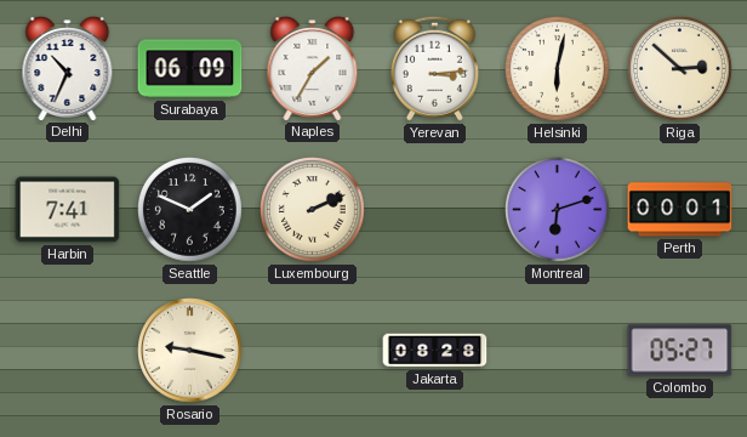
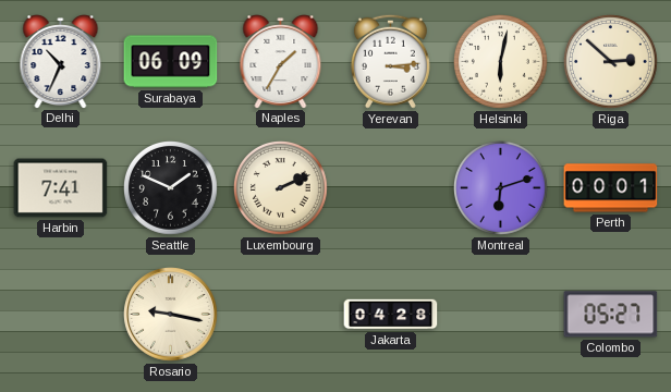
Jakarta: 08:28 -> 04:28 (391, 315)
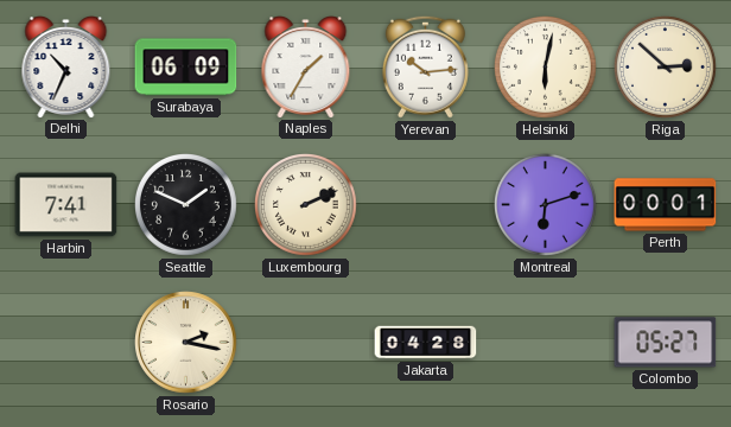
Yerevan: 3:14 -> 10:14 (425, 66)
Rosario: 9:17 -> 2:17 (186, 343)
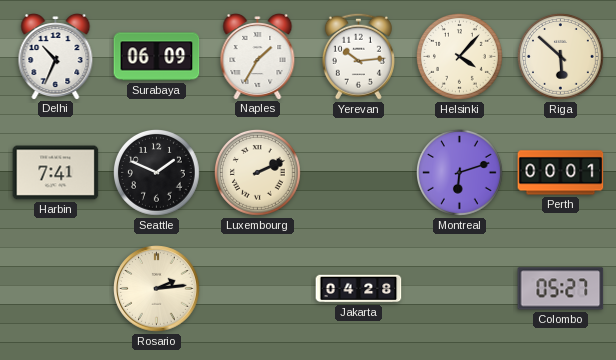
Helsinki: 6:02 -> 4:07 (460, 57)
Riga: 2:52 -> 5:52 (561, 57)
Rosario: 2:17 -> 2:14 (157, 289)
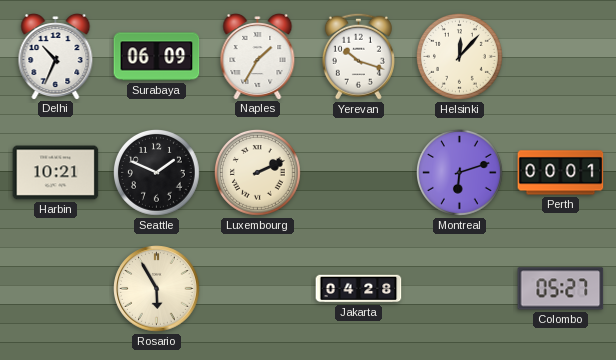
Yerevan: 10:14 -> 10:18 (358, 56)
Helsinki: 4:07 -> 12:07 (460, 57)
Riga: 5:52 -> none (561, 57)
Harbin: 7:41 -> 10:21 (56, 173)
Rosario: 2:14 -> 5:55 (157, 289)
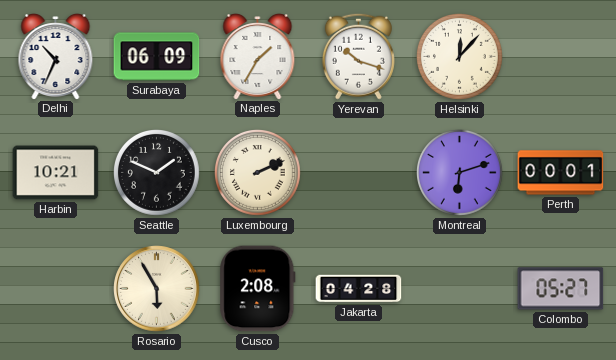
Cusco: none -> 2:08 (258, 289)
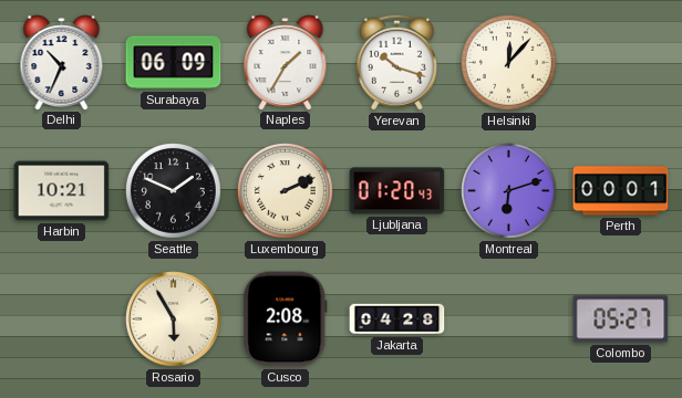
Ljubljana: none -> 01:20 (397, 191)
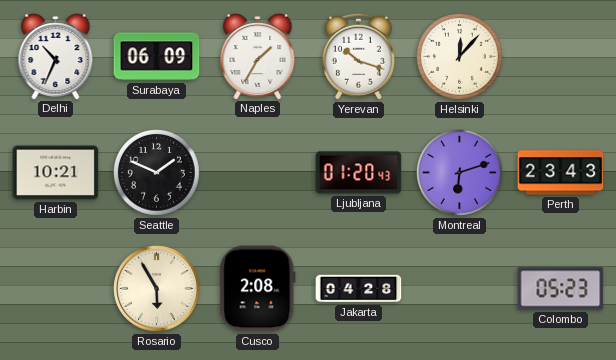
Luxembourg: 2:11 -> none (286, 191)
Perth: 00:01 -> 23:43 (561, 173)
Colombo: 05:27 -> 05:23 (561, 289)
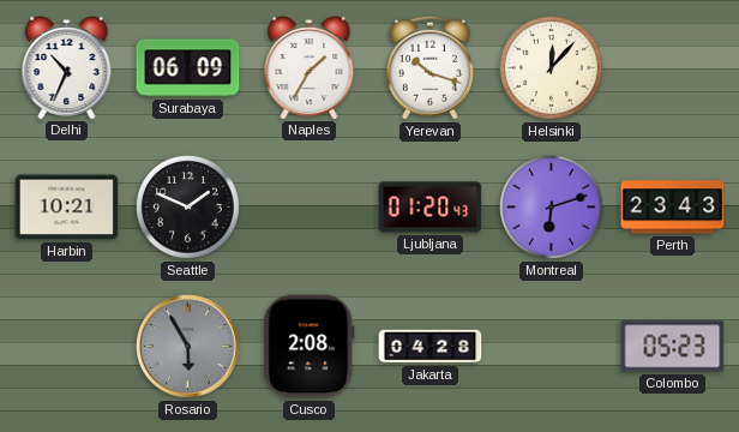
Rosario dial: cream -> grey (188, 347)
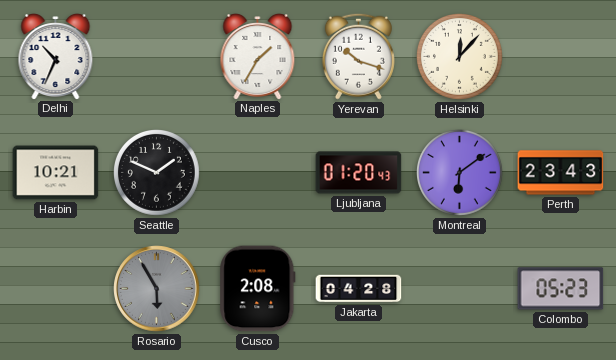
Surabaya: 06:09 -> none (188, 68)
Montreal: 6:12 -> 6:09 (460, 173)
